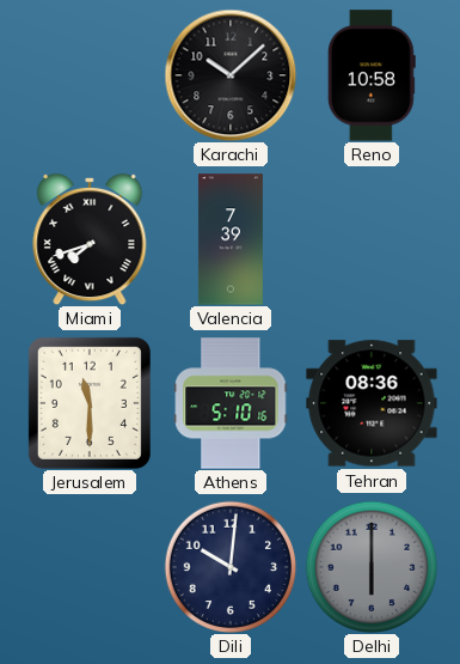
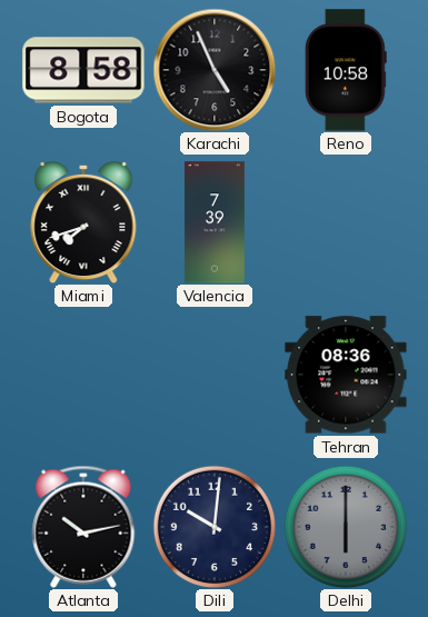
Bogota: none -> 8:58 (83, 70)
Karachi: 10:08 -> 4:56 (215, 70)
Jerusalem: 11:30 -> none (90, 403)
Athens: 5:10 -> none (231, 403)
Atlanta: none -> 10:13 (83, 527)
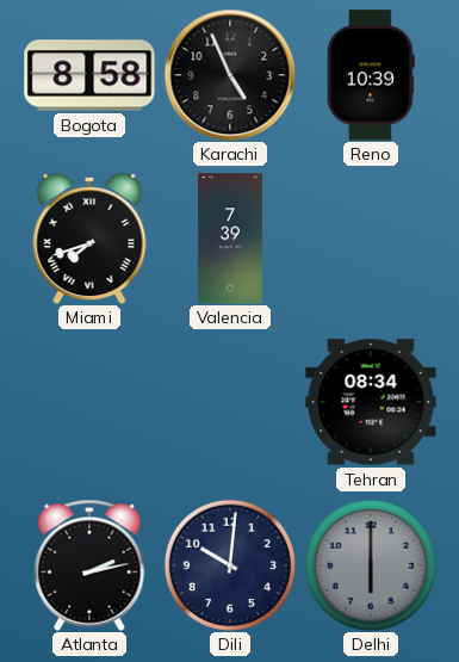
Reno: 10:58 -> 10:39 (371, 75)
Tehran: 08:36 -> 08:34 (371, 402)
Atlanta: 10:13 -> 2:13 (89, 565)
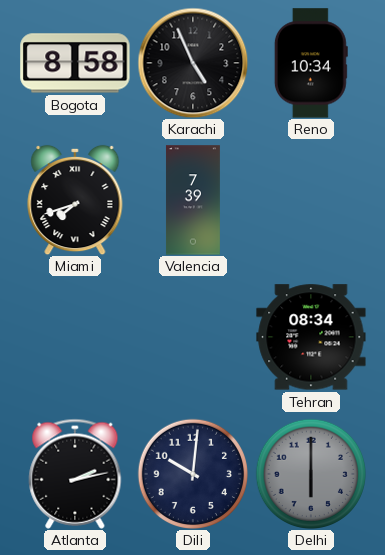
Reno: 10:39 -> 10:34 (311, 63)
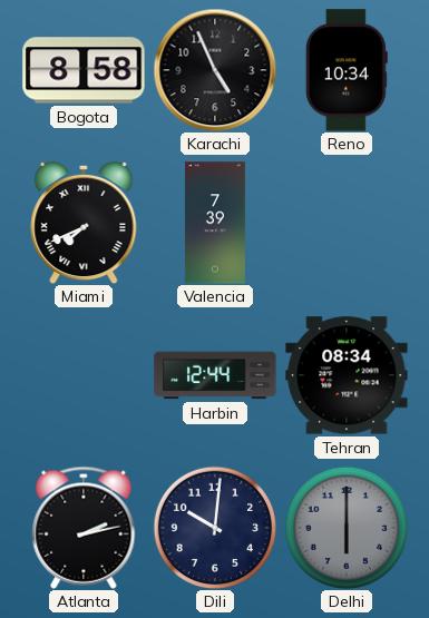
Miami: 7:42 -> 7:41 (84, 223)
Harbin: none -> 12:44 (215, 375)
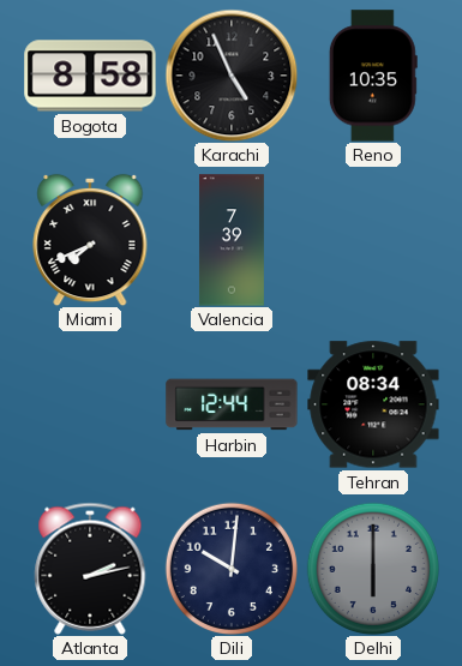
Reno: 10:34 -> 10:35 (373, 76)
